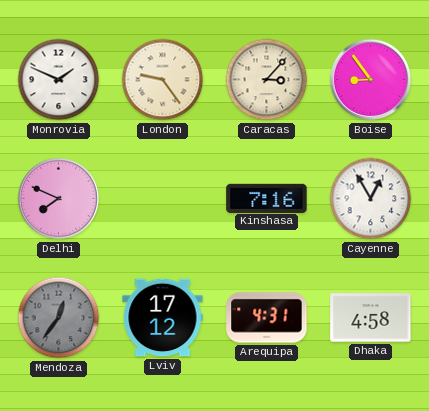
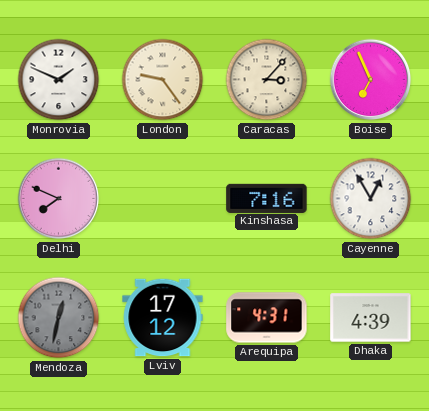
Boise: 8:54 -> 6:56 (371, 80)
Mendoza: 12:36 -> 12:32 (59, 318)
Dhaka: 4:58 -> 4:39 (371, 318)
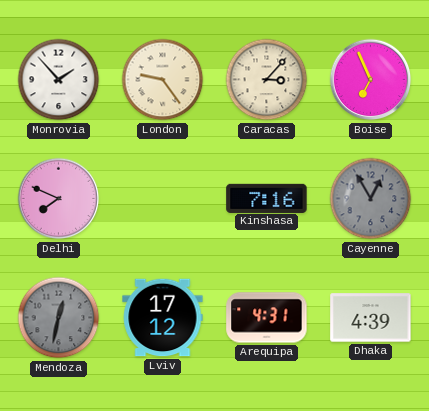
Monrovia: 1:49 -> 1:53 (59, 80)
Cayenne dial: white -> grey (371, 199)
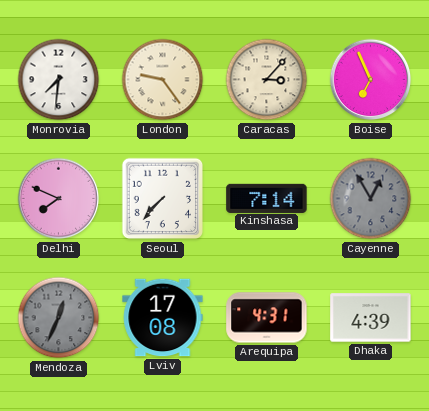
Monrovia: 1:53 -> 7:31 (59, 80)
Seoul: none -> 7:37 (163, 199)
Kinshasa: 7:16 -> 7:14 (267, 198)
Mendoza: 12:32 -> 12:34 (59, 318)
Lviv: 17:12 -> 17:08 (163, 318)
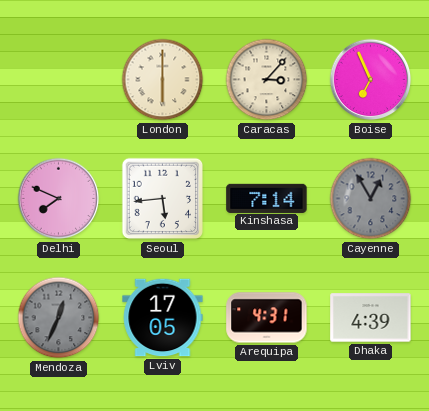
Monrovia: 7:31 -> none (59, 80)
London: 9:24 -> 6:00 (163, 80)
Seoul: 7:37 -> 5:44 (163, 199)
Lviv: 17:08 -> 17:05 (163, 318)
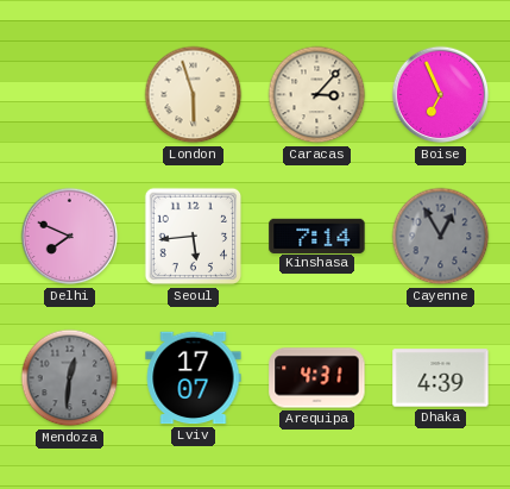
London: 6:00 -> 5:57 (194, 95)
Mendoza: 12:34 -> 12:31 (70, 378)
Lviv: 17:05 -> 17:07 (194, 378)
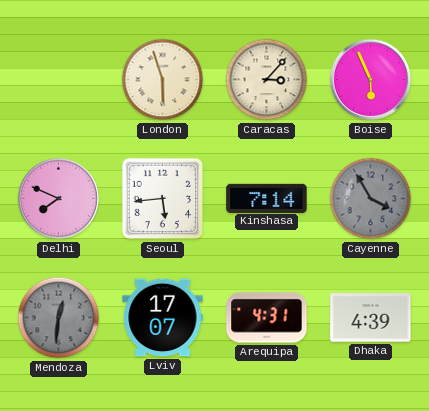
Boise: 6:56 -> 5:56 (371, 80)
Cayenne: 12:55 -> 3:55 (371, 199)
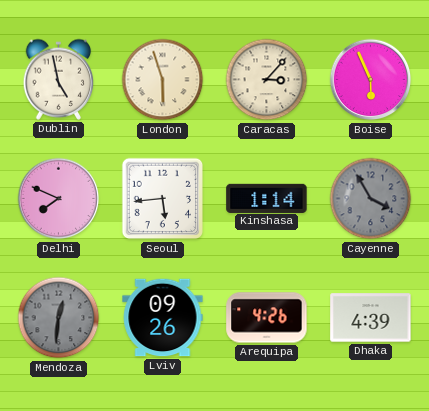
Dublin: none -> 4:58 (59, 79)
Kinshasa: 7:14 -> 1:14 (267, 198)
Lviv: 17:07 -> 09:26 (163, 318)
Arequipa: 4:31 -> 4:26 (267, 318)
